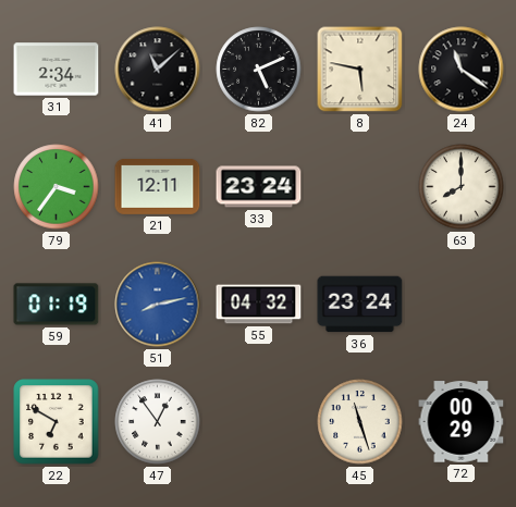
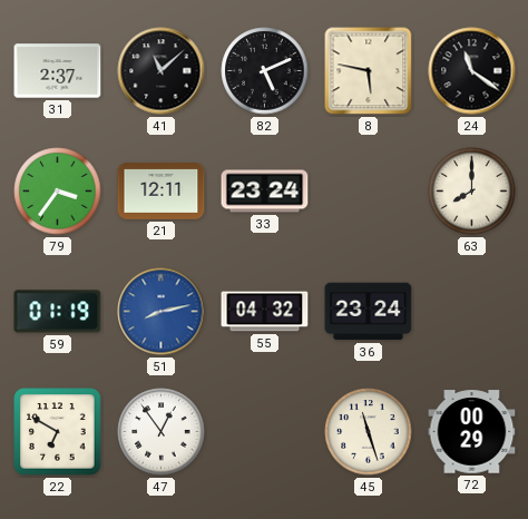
31: 2:34 -> 2:37 (58, 71)
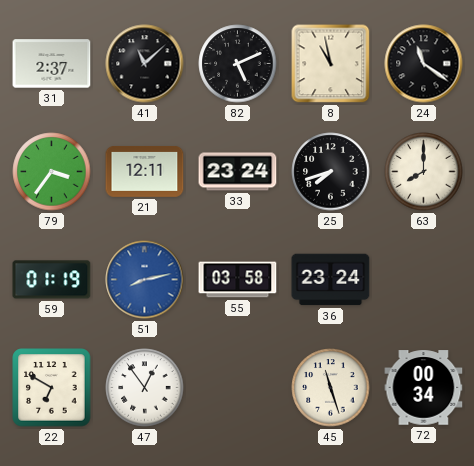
8: 5:47 -> 10:58 (331, 64)
25: none -> 7:42 (331, 172)
55: 04:32 -> 03:58 (238, 280)
72: 00:29 -> 00:34 (424, 388)
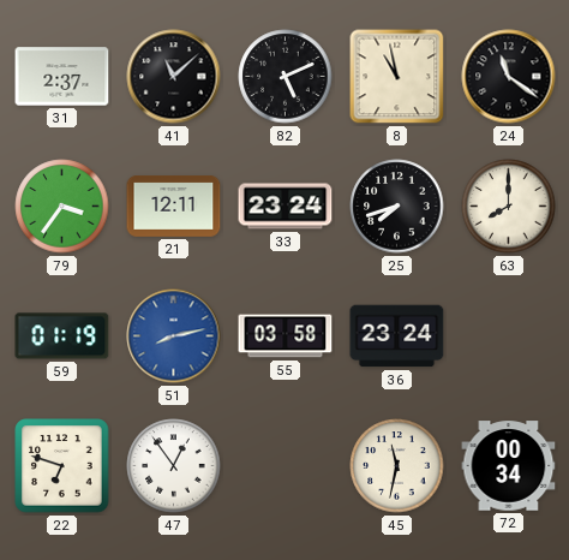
22: 6:50 -> 6:48 (62, 466)
45: 11:27 -> 11:32 (397, 466)
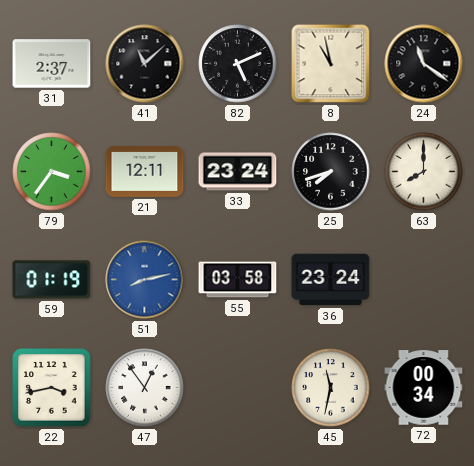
22: 6:48 -> 3:43 (52, 388)
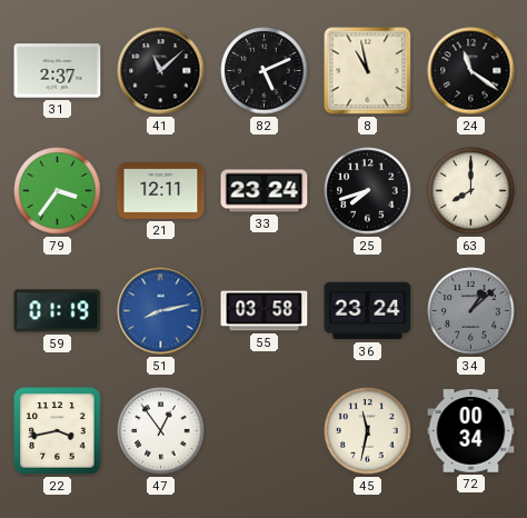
34: none -> 1:08 (471, 311)
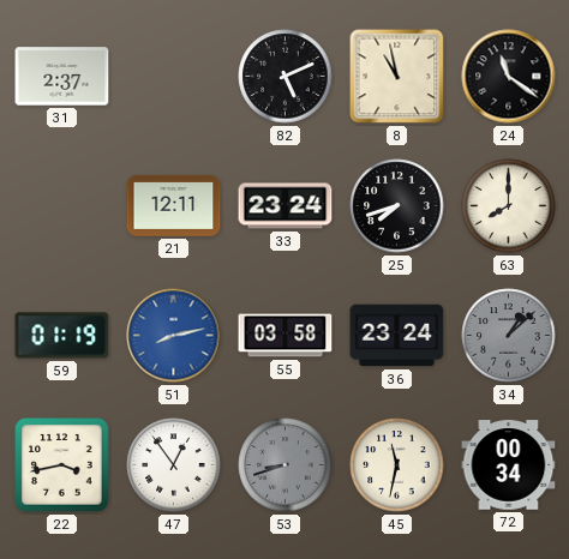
41: 11:08 -> none (161, 71)
79: 3:36 -> none (58, 191)
53: none -> 8:42 (286, 465)
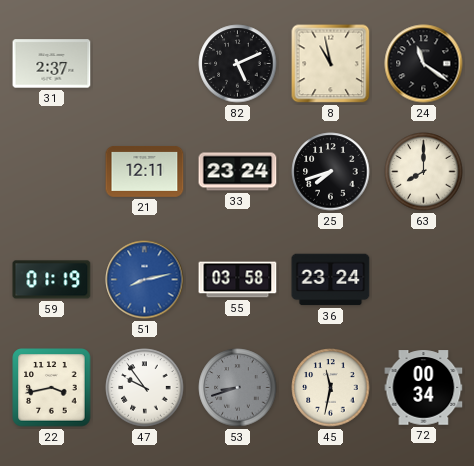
34: 1:08 -> none (509, 336)
47: 12:54 -> 9:54 (145, 388)
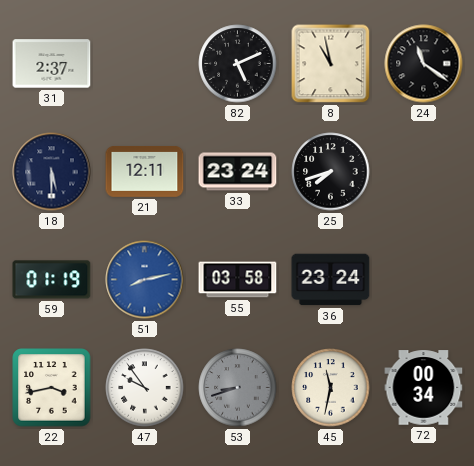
18: none -> 5:30 (52, 172)
63: 8:00 -> none (424, 172)
